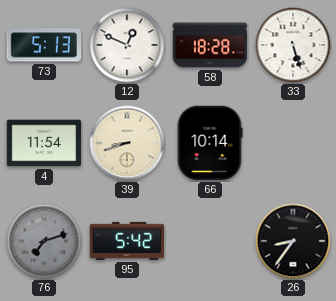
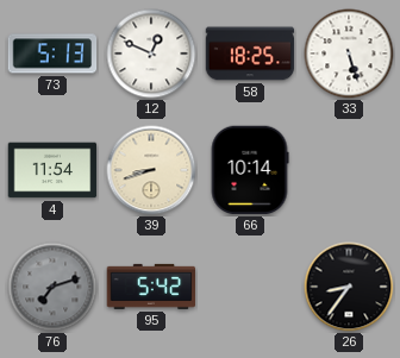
58: 18:28 -> 18:25 (250, 54)
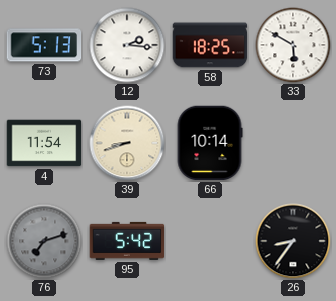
12: 12:49 -> 2:16 (127, 45)
33: 5:27 -> 5:50 (293, 45)
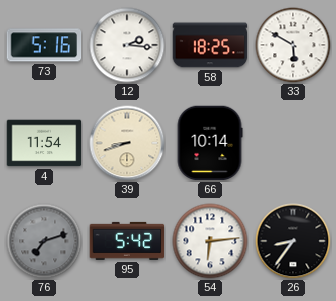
73: 5:13 -> 5:16 (44, 45)
54: none -> 6:14 (210, 241)
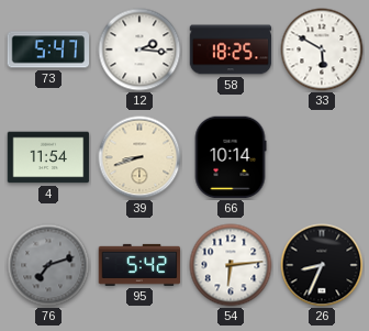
73: 5:16 -> 5:47 (48, 49)
26: 8:36 -> 8:34 (322, 265)
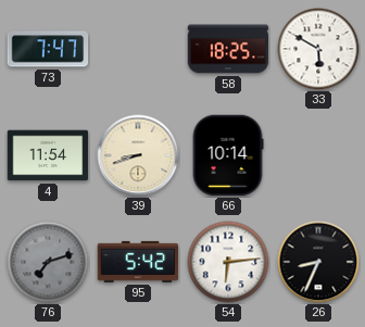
73: 5:47 -> 7:47 (48, 49)
12: 2:16 -> none (139, 49)
